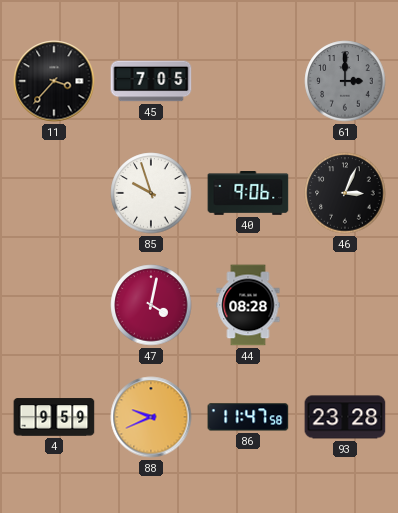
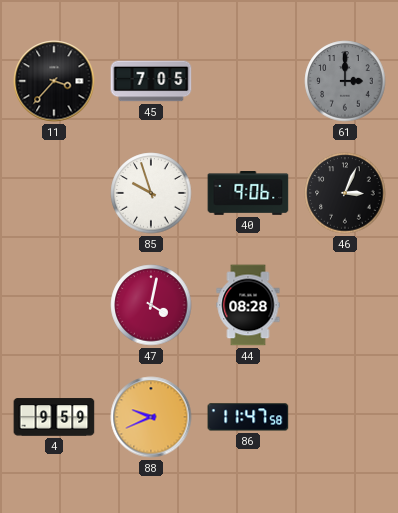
93: 23:28 -> none (345, 417)
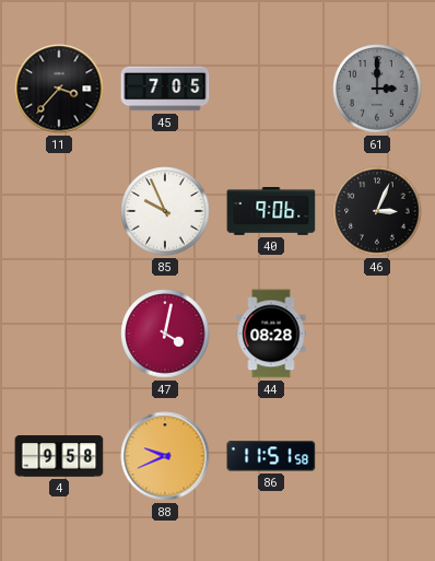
85: 9:57 -> 9:56 (165, 211)
4: 9:59 -> 9:58 (59, 456)
86: 11:47 -> 11:51 (271, 456)
